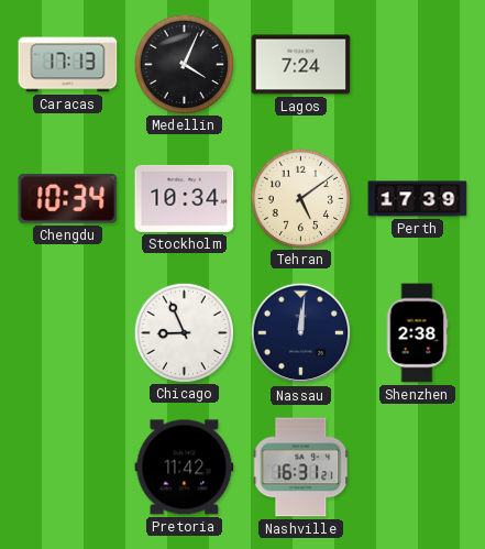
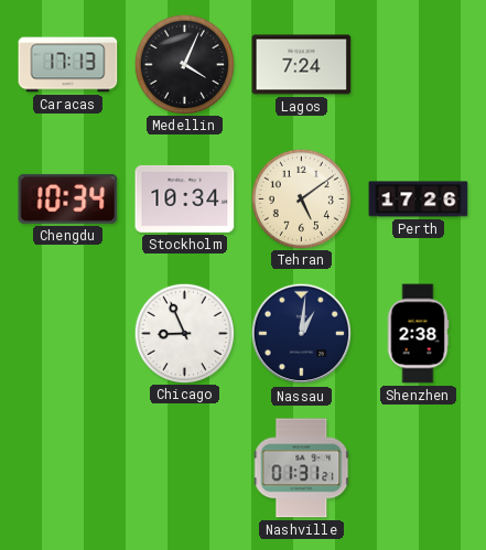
Perth: 17:39 -> 17:26 (419, 199)
Nassau: 12:01 -> 1:01 (302, 334)
Pretoria: 11:42 -> none (185, 468)
Nashville: 16:31 -> 01:31 (302, 468)
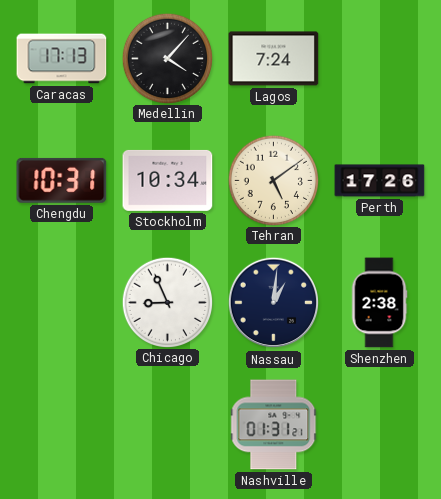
Medellin: 4:04 -> 4:07 (167, 58)
Chengdu: 10:34 -> 10:31 (62, 180)
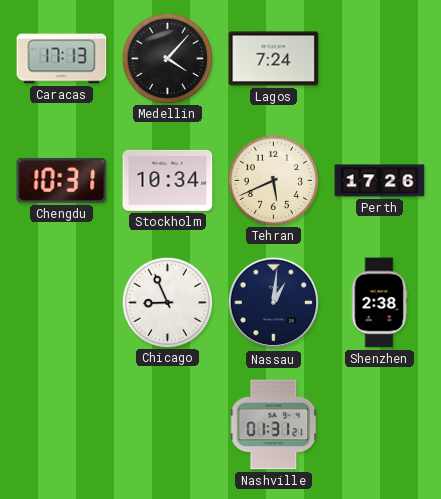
Tehran: 5:09 -> 5:41 (273, 180)
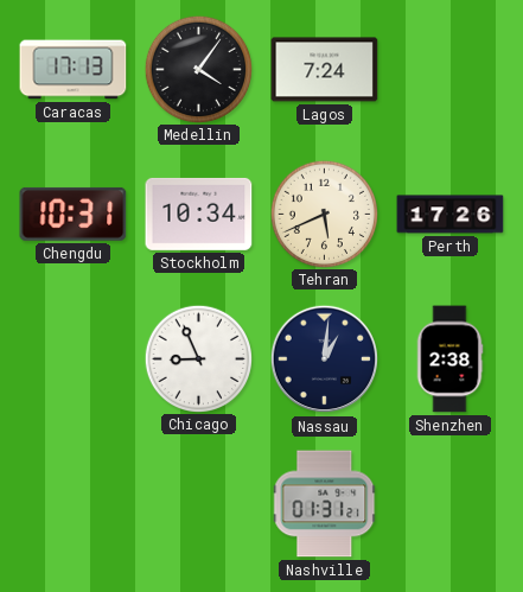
Medellin: 4:07 -> 4:06 (198, 69)
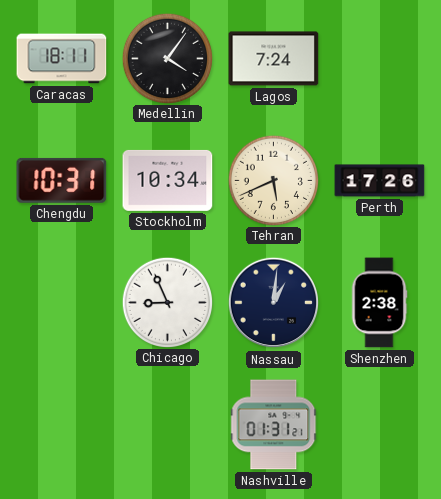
Caracas: 17:13 -> 18:11 (62, 59)
